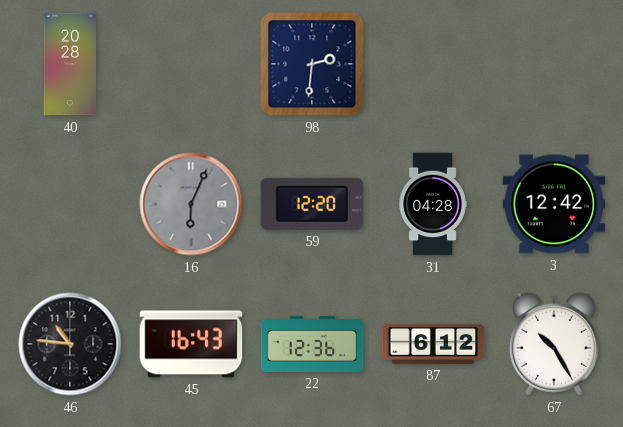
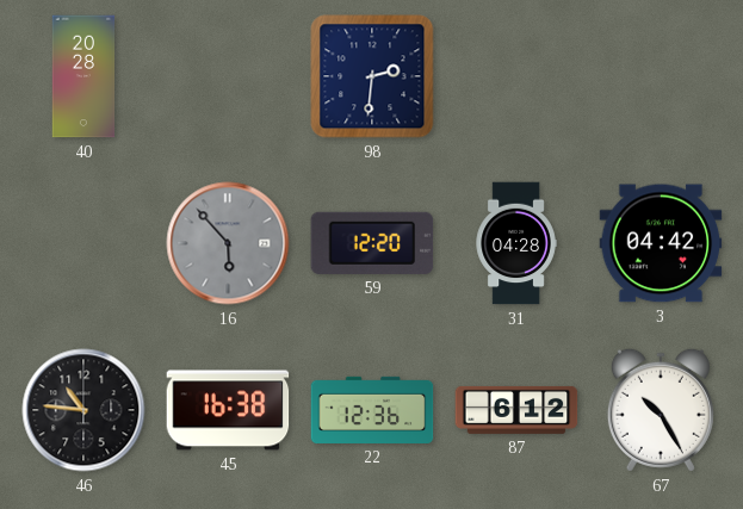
16: 6:04 -> 5:53 (228, 243)
3: 12:42 -> 04:42 (661, 243)
45: 16:43 -> 16:38 (228, 410)
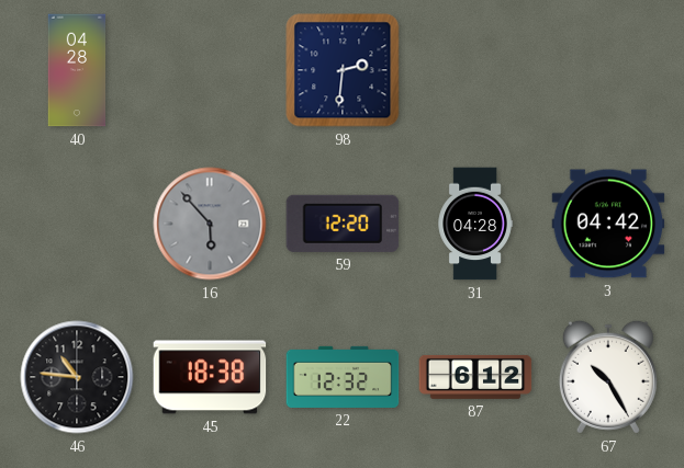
40: 20:28 -> 04:28 (77, 70)
45: 16:38 -> 18:38 (210, 377)
22: 12:36 -> 12:32 (343, 377)
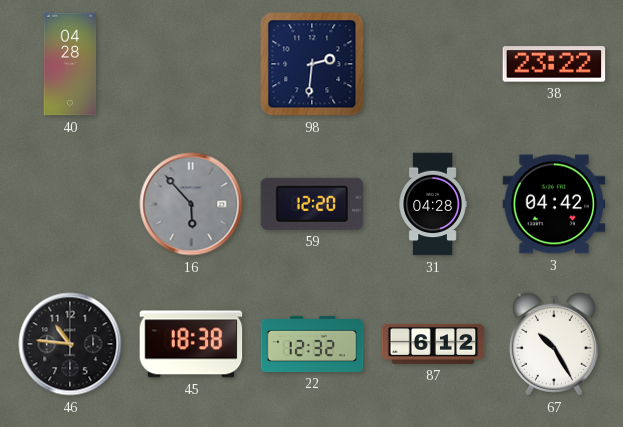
38: none -> 23:22 (554, 64)
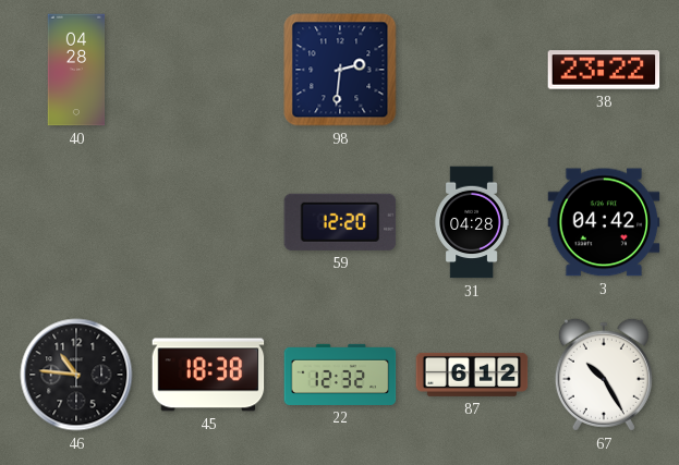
16: 5:53 -> none (191, 204)
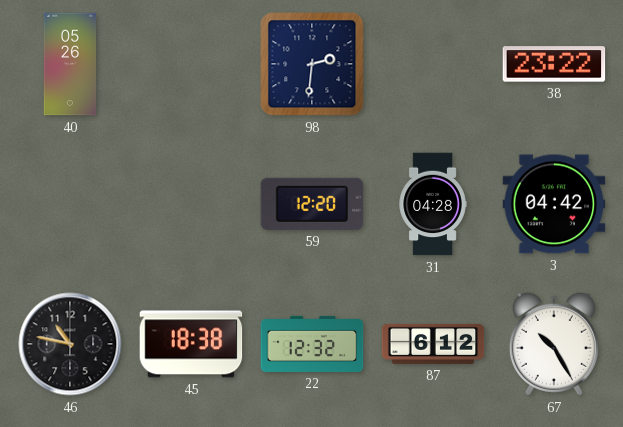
40: 04:28 -> 05:26 (70, 64)
46: 10:46 -> 10:47 (70, 344)
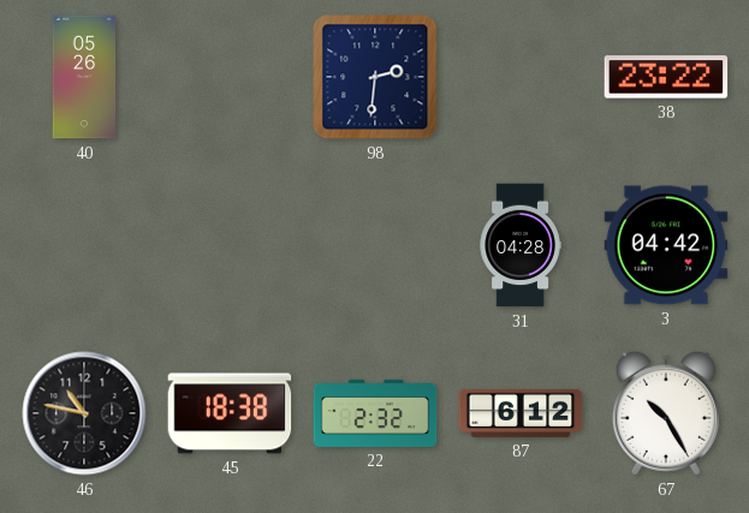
59: 12:20 -> none (312, 204)
22: 12:32 -> 2:32 (375, 413)
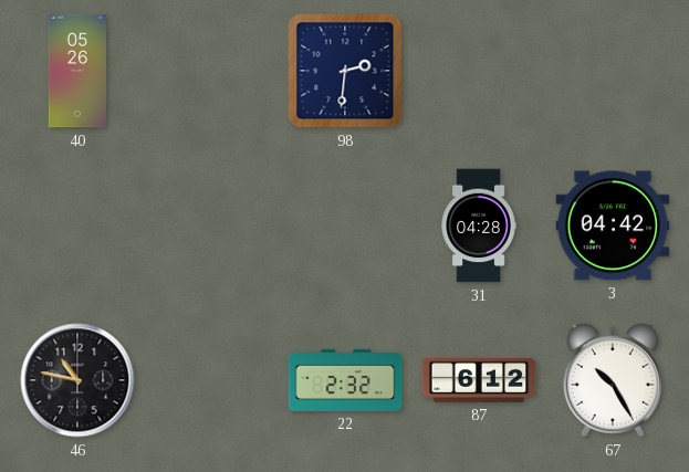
38: 23:22 -> none (666, 77)
45: 18:38 -> none (230, 413)
